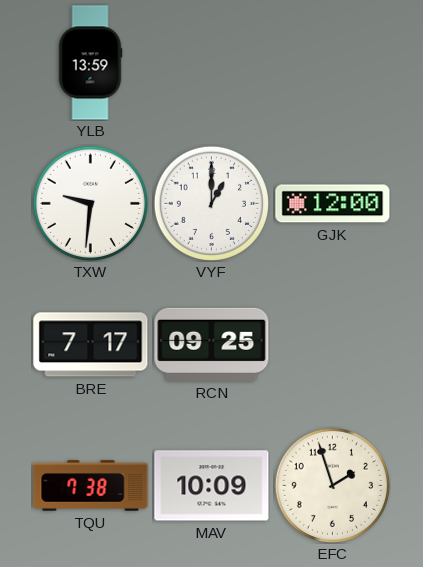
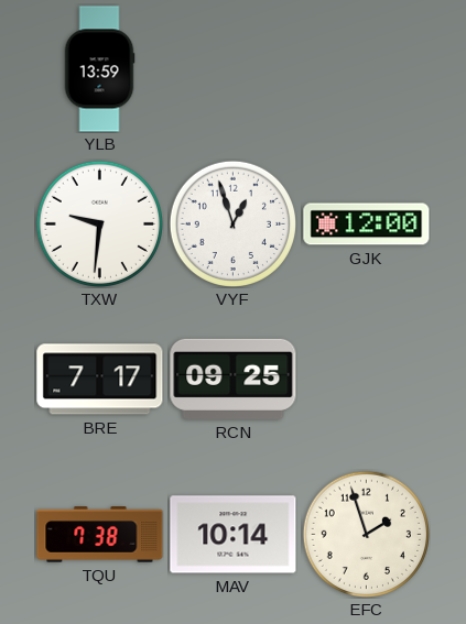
VYF: 1:00 -> 12:57 (232, 223)
MAV: 10:09 -> 10:14 (234, 535)
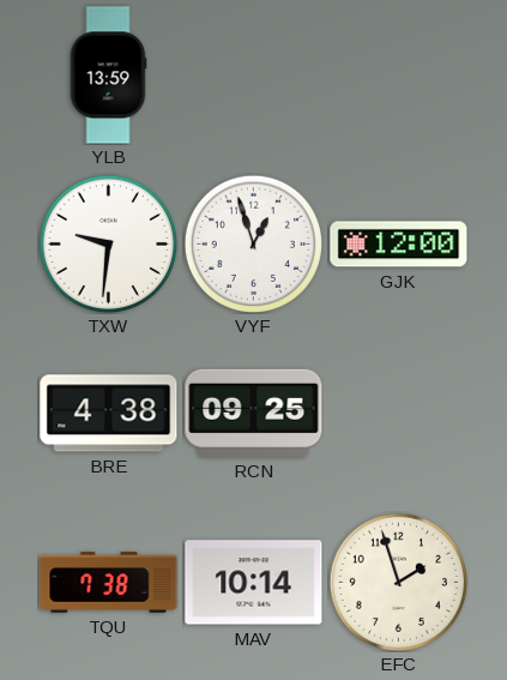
BRE: 7:17 -> 4:38 (109, 414)
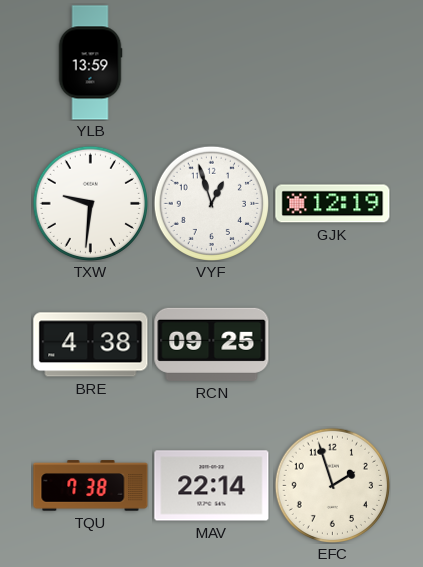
GJK: 12:00 -> 12:19 (333, 204)
MAV: 10:14 -> 22:14 (212, 486)
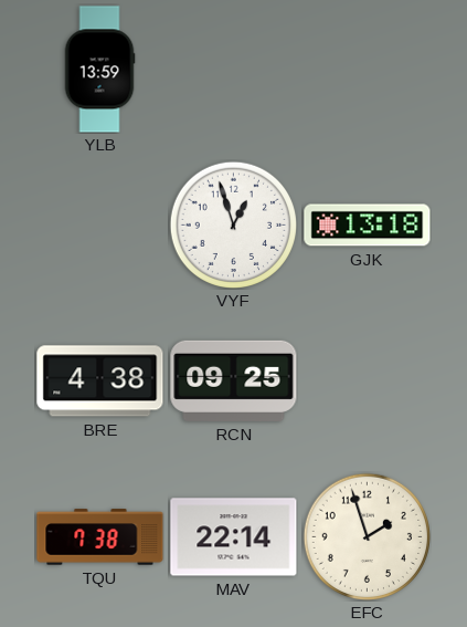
TXW: 9:31 -> none (90, 203)
GJK: 12:19 -> 13:18 (368, 226)
